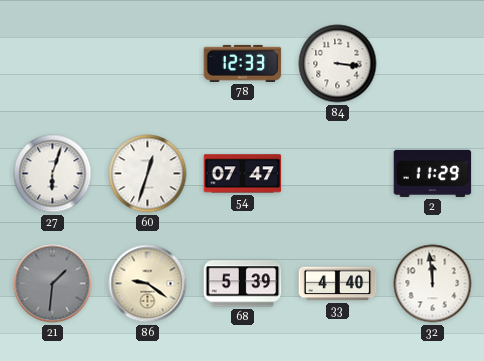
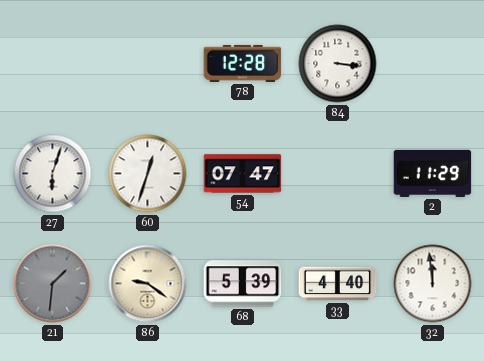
78: 12:33 -> 12:28 (243, 63)
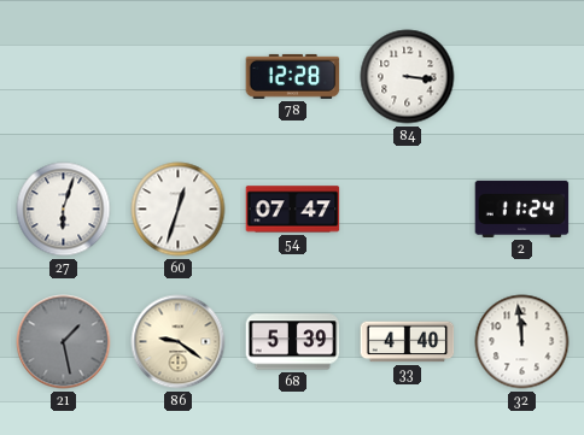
2: 11:29 -> 11:24 (522, 208)
21: 1:31 -> 1:28 (64, 342)
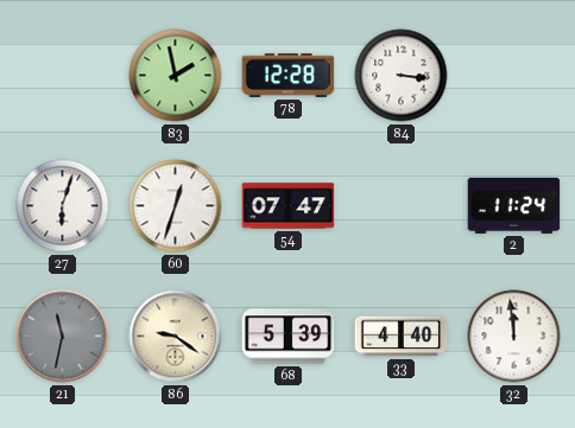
83: none -> 1:58 (176, 76)
21: 1:28 -> 11:32 (63, 337)
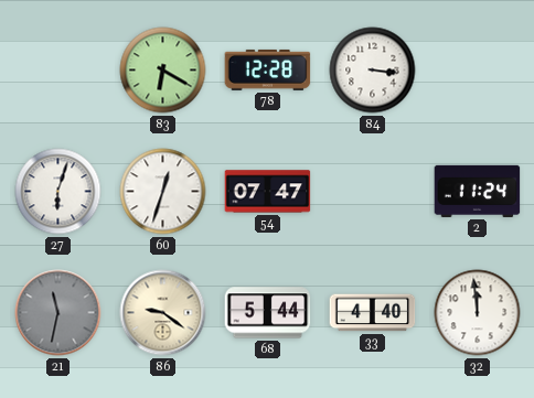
83: 1:58 -> 6:20 (163, 71)
68: 5:39 -> 5:44 (268, 313)
